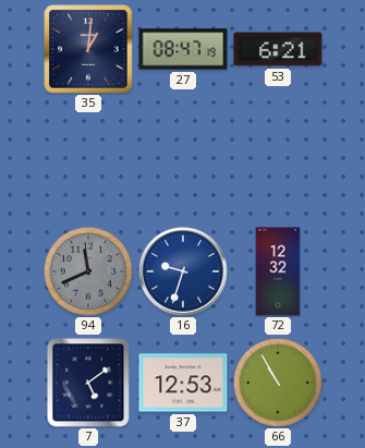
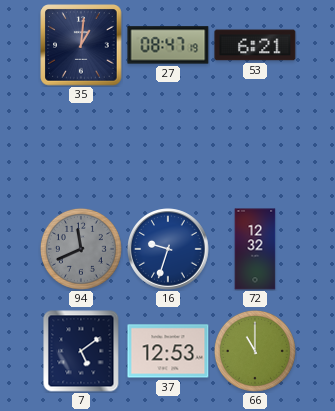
66: 10:55 -> 11:00 (255, 351)
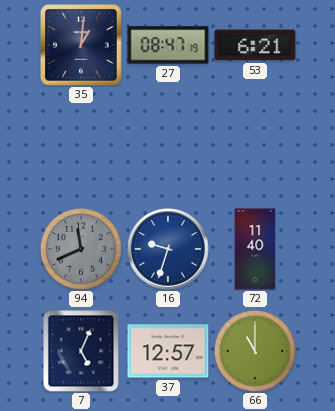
72: 12:32 -> 11:40 (255, 249)
7: 5:09 -> 5:04 (81, 351)
37: 12:53 -> 12:57 (168, 351)
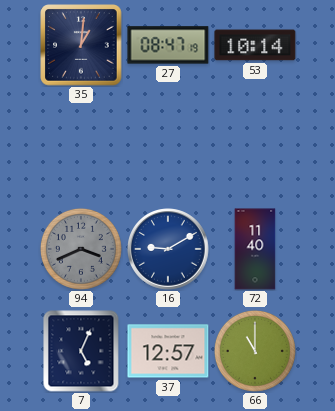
53: 6:21 -> 10:14 (255, 45)
94: 11:41 -> 3:41 (81, 249)
16: 9:33 -> 9:10 (168, 249)
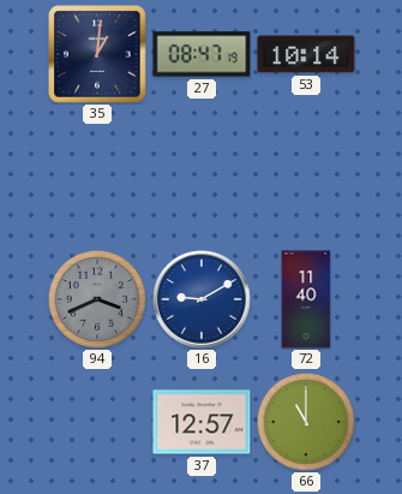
7: 5:04 -> none (81, 351)
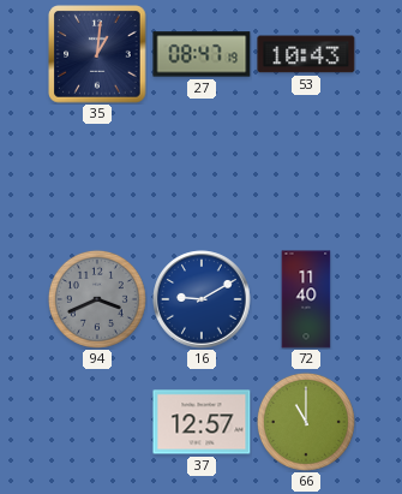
53: 10:14 -> 10:43 (306, 54)
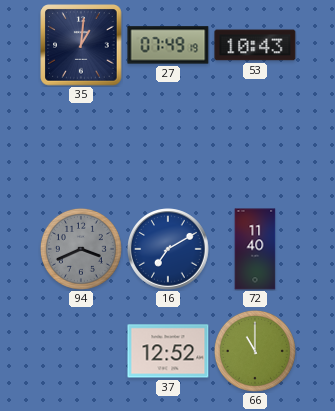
27: 08:47 -> 07:49 (168, 45)
16: 9:10 -> 7:10 (168, 249)
37: 12:57 -> 12:52 (168, 351)
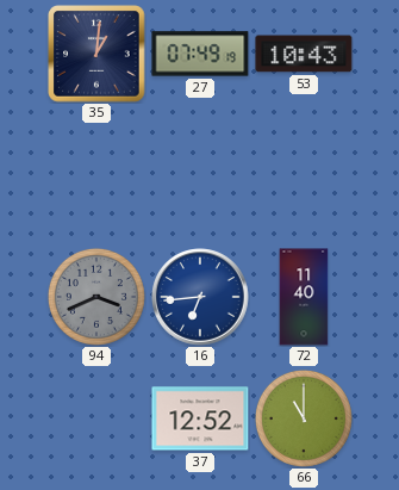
16: 7:10 -> 6:44 (200, 297)
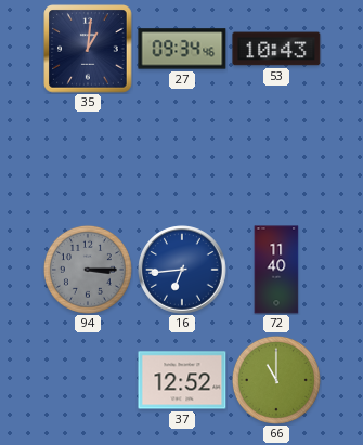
27: 07:49 -> 09:34 (182, 49)
94: 3:41 -> 3:15 (88, 270)
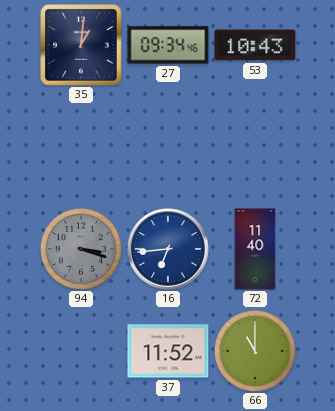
94: 3:15 -> 3:18 (81, 249)
37: 12:52 -> 11:52 (168, 351)
